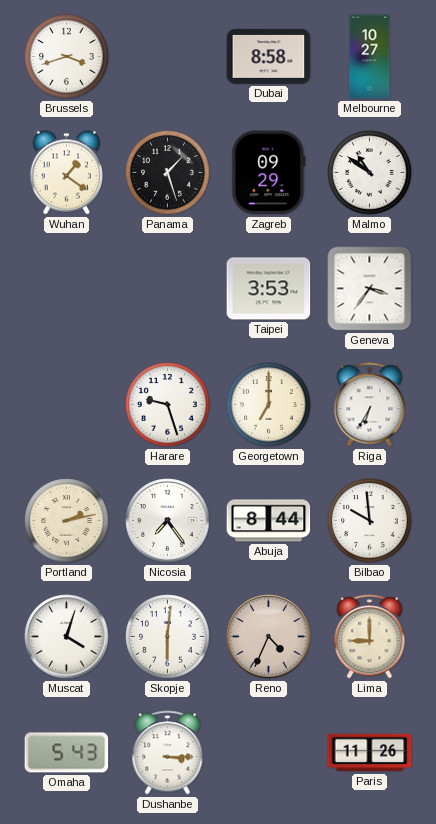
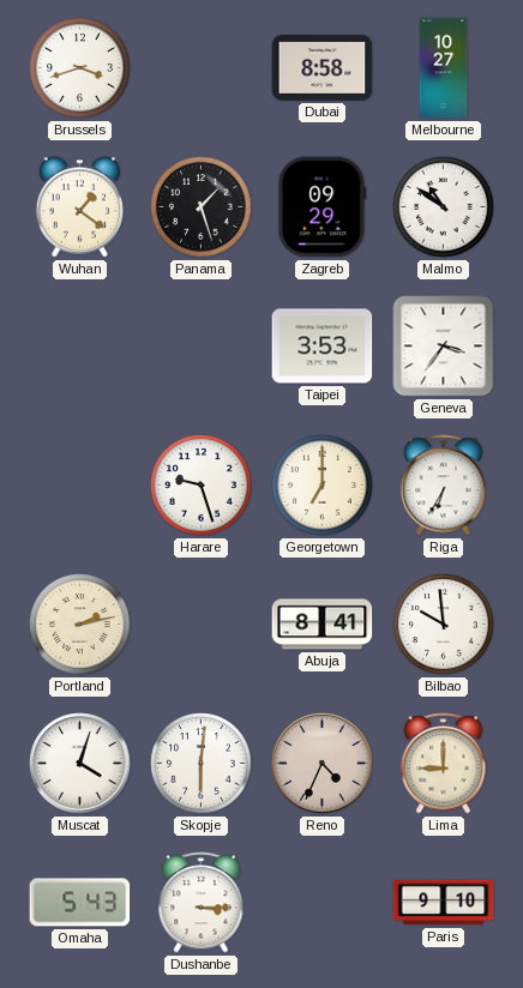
Nicosia: 7:24 -> none (168, 521)
Abuja: 8:44 -> 8:41 (323, 625)
Paris: 11:26 -> 9:10 (444, 903)
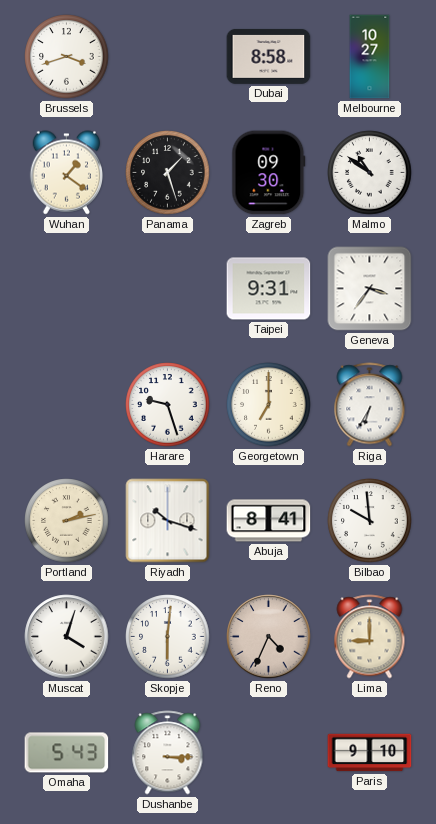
Zagreb: 09:29 -> 09:30 (269, 173)
Taipei: 3:53 -> 9:31 (269, 289)
Riyadh: none -> 10:18 (168, 521)
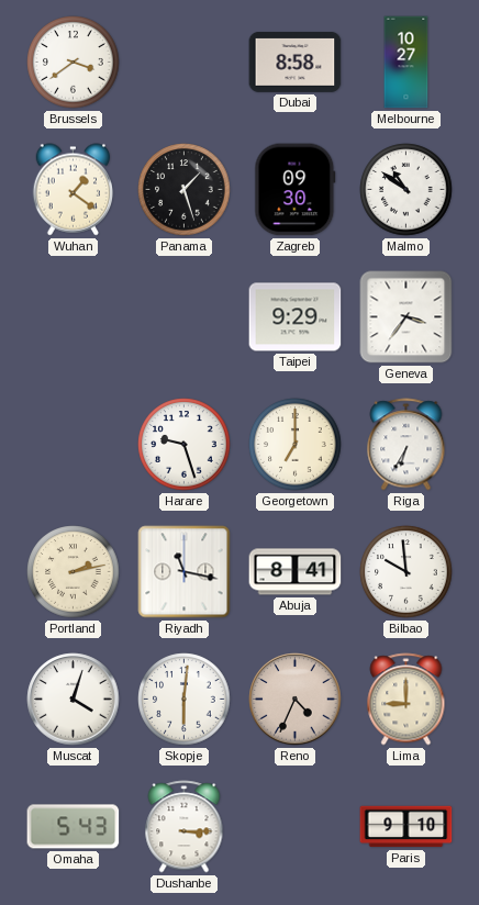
Brussels: 3:42 -> 3:39 (74, 63)
Taipei: 9:31 -> 9:29 (296, 317)
Riyadh: 10:18 -> 11:17 (185, 572)
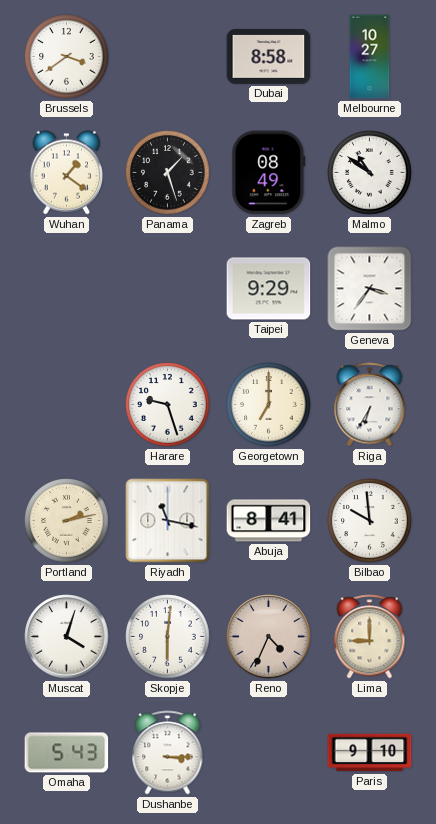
Zagreb: 09:30 -> 08:49 (269, 173)
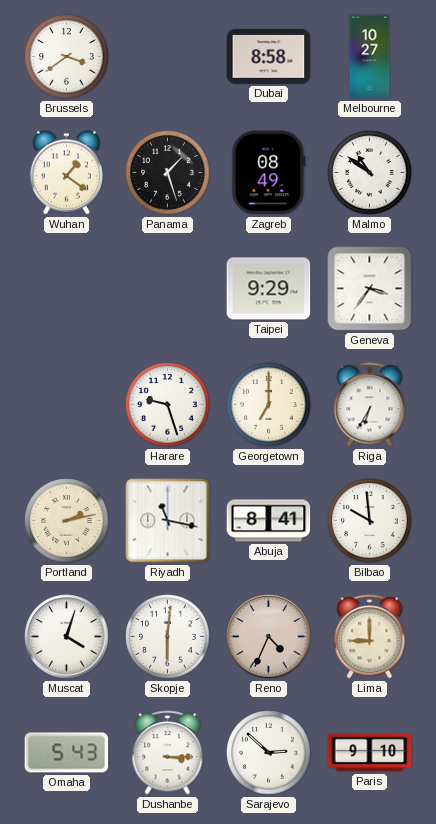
Sarajevo: none -> 2:52 (269, 753)
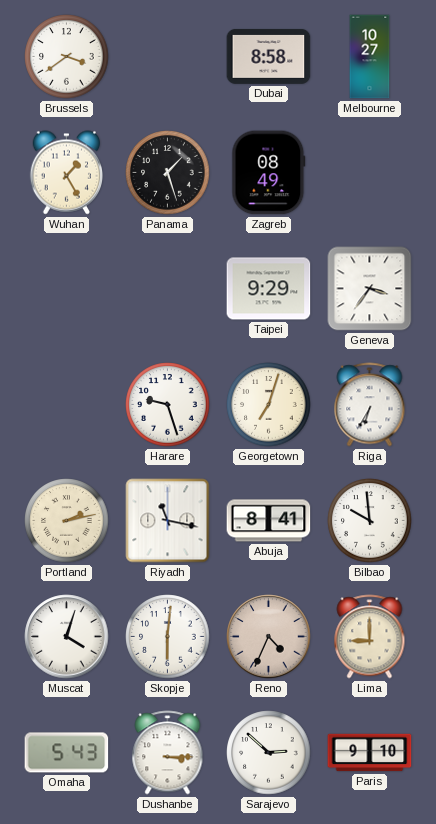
Wuhan: 1:21 -> 1:25 (67, 173)
Malmo: 10:51 -> none (370, 173)
Georgetown: 7:00 -> 7:03 (269, 405)
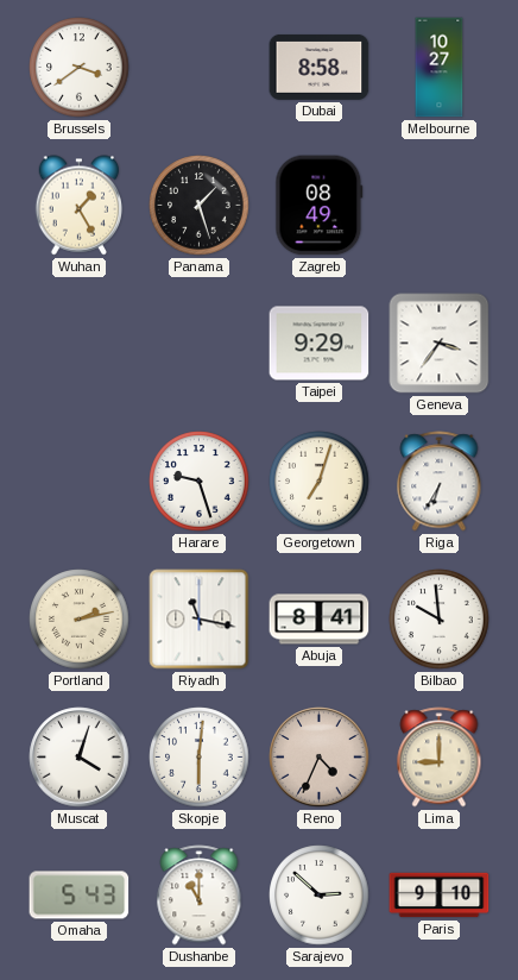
Dushanbe: 3:15 -> 11:00 (200, 896)
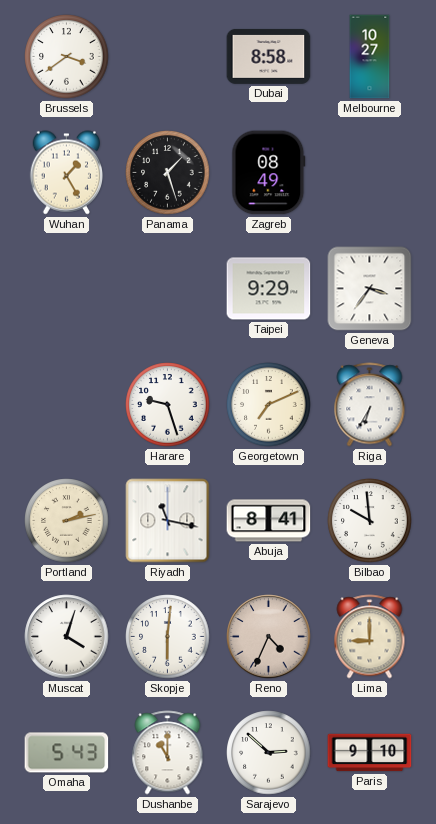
Georgetown: 7:03 -> 7:11 (269, 405)
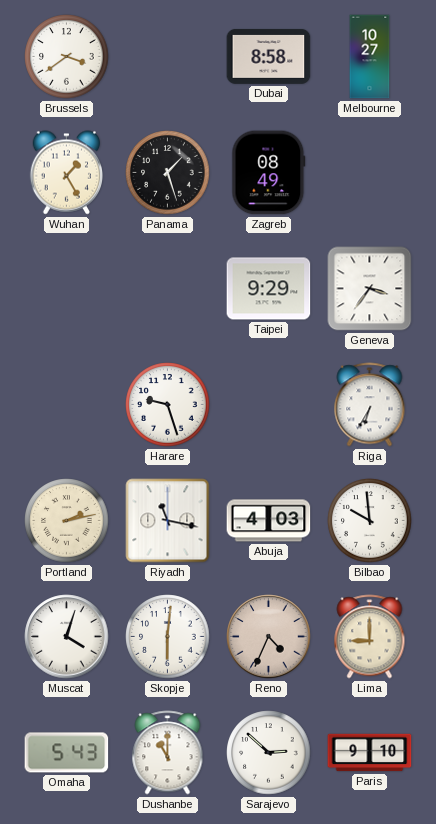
Georgetown: 7:11 -> none (269, 405)
Abuja: 8:41 -> 4:03 (269, 521)
